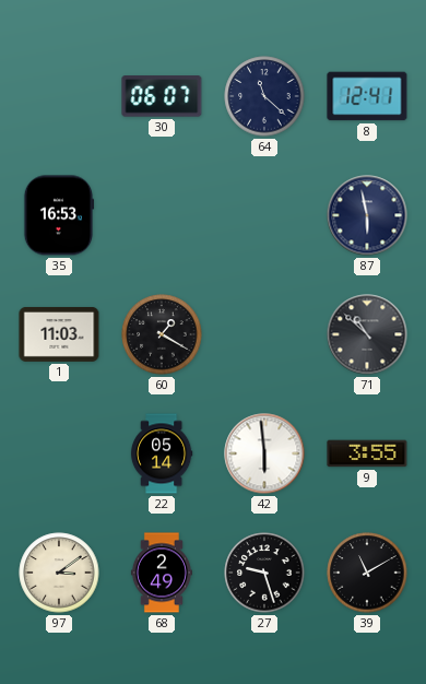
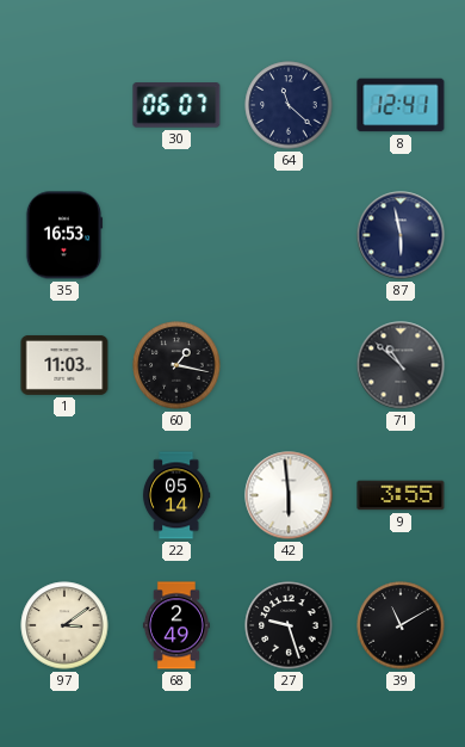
60: 1:20 -> 1:17 (176, 365)
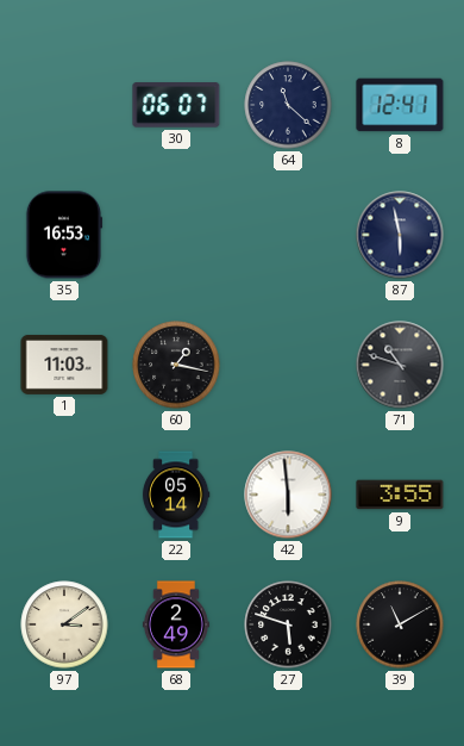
71: 10:52 -> 10:48 (400, 365)
27: 9:27 -> 5:48 (288, 624)
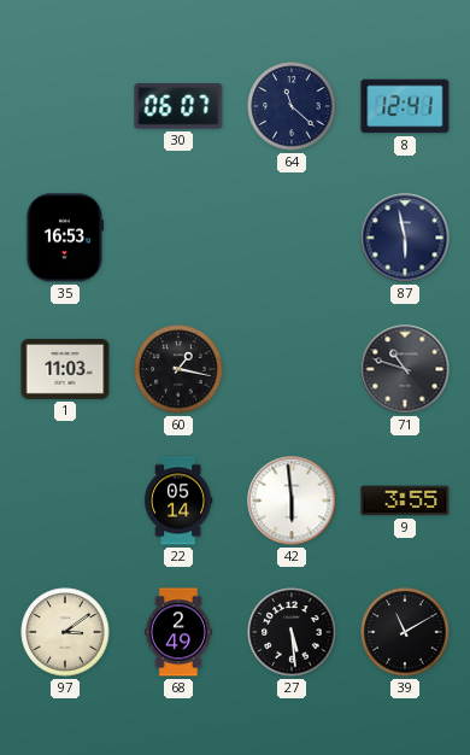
27: 5:48 -> 5:29 (292, 632)
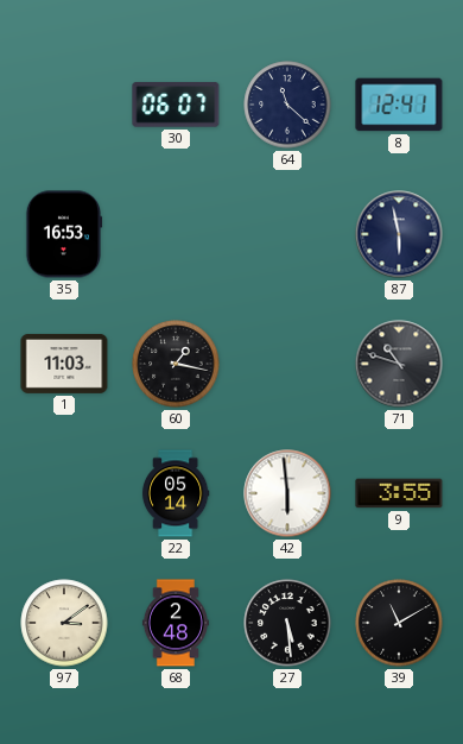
68: 2:49 -> 2:48 (176, 623)
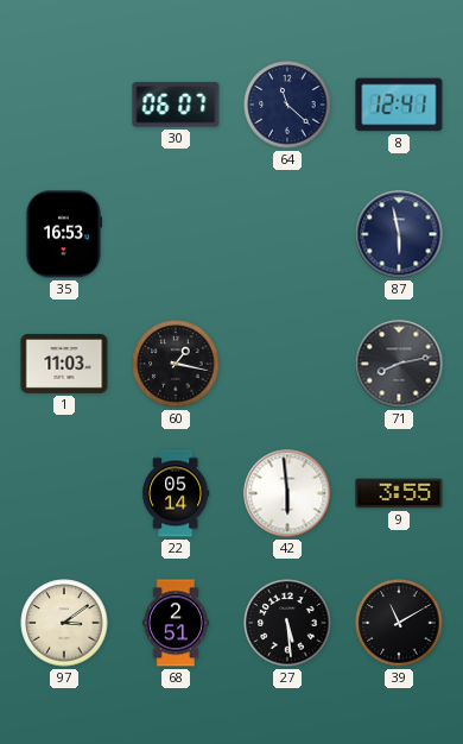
71: 10:48 -> 8:13 (399, 364)
68: 2:48 -> 2:51 (176, 623)
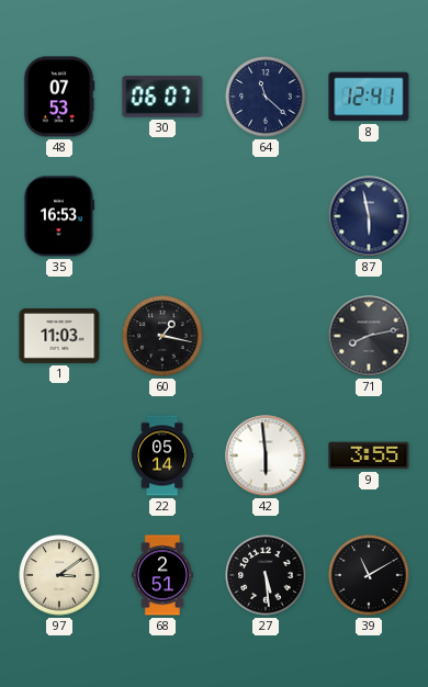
48: none -> 07:53 (59, 97)
